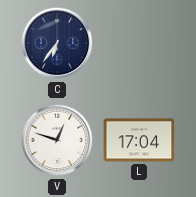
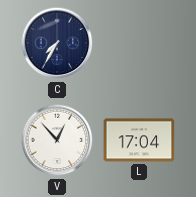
C: 6:36 -> 7:35 (57, 43)
V: 12:48 -> 12:53 (57, 140)
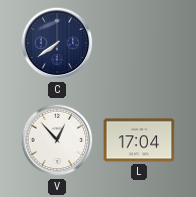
C: 7:35 -> 7:39 (57, 43)
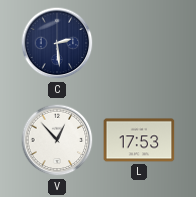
C: 7:39 -> 2:29 (57, 43)
L: 17:04 -> 17:53 (139, 140)
